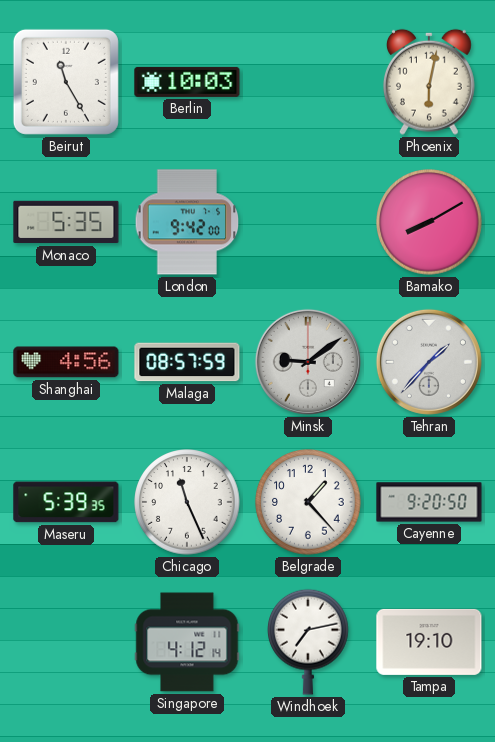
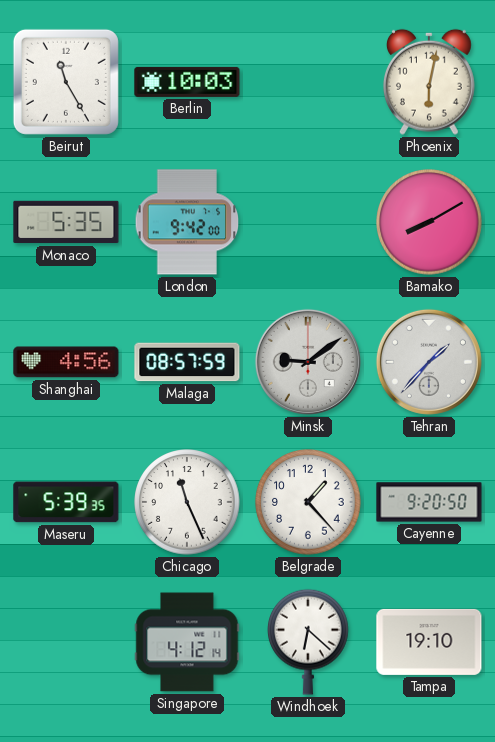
Windhoek: 7:13 -> 6:22 (309, 642)
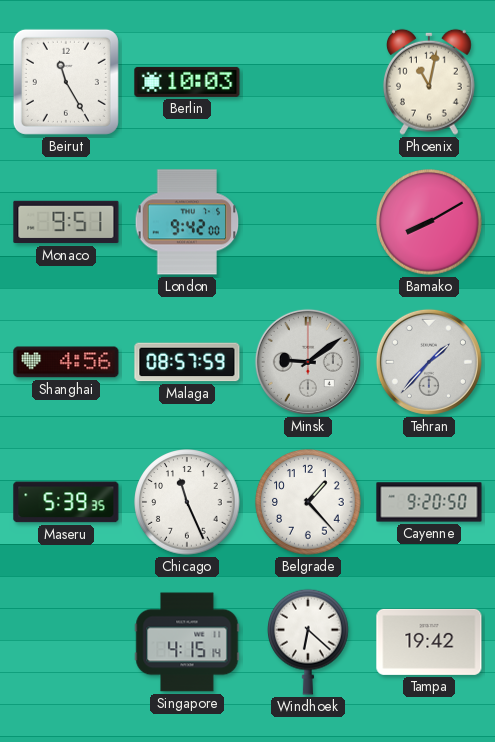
Phoenix: 6:02 -> 11:02 (429, 82)
Monaco: 5:35 -> 9:51 (66, 222)
Singapore: 4:12 -> 4:15 (187, 642)
Tampa: 19:10 -> 19:42 (429, 642)
